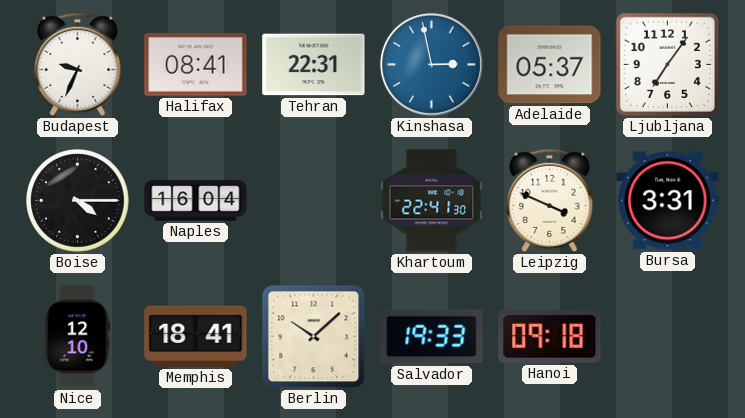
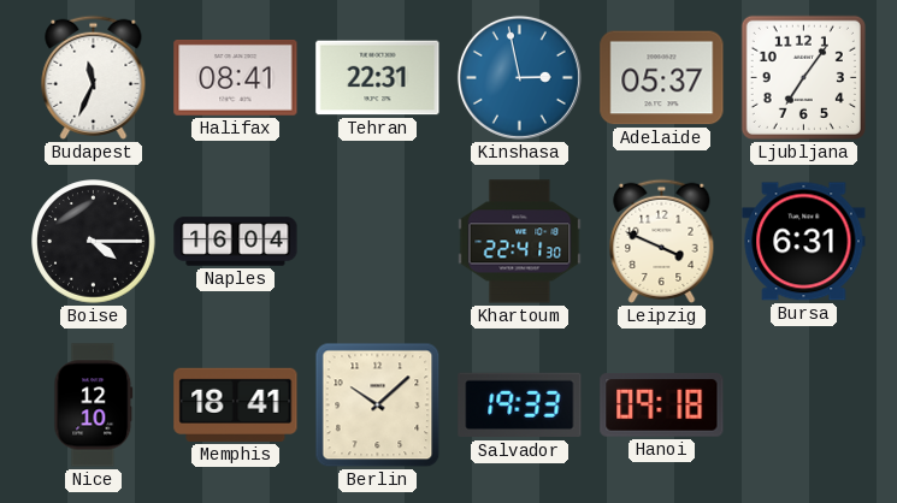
Budapest: 9:34 -> 11:34 (94, 77)
Bursa: 3:31 -> 6:31 (804, 242)
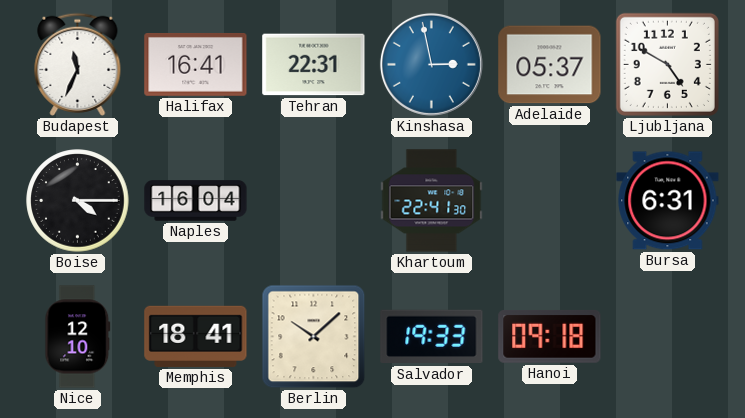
Halifax: 08:41 -> 16:41 (196, 65)
Ljubljana: 7:06 -> 4:50 (667, 64)
Leipzig: 3:49 -> none (662, 241)
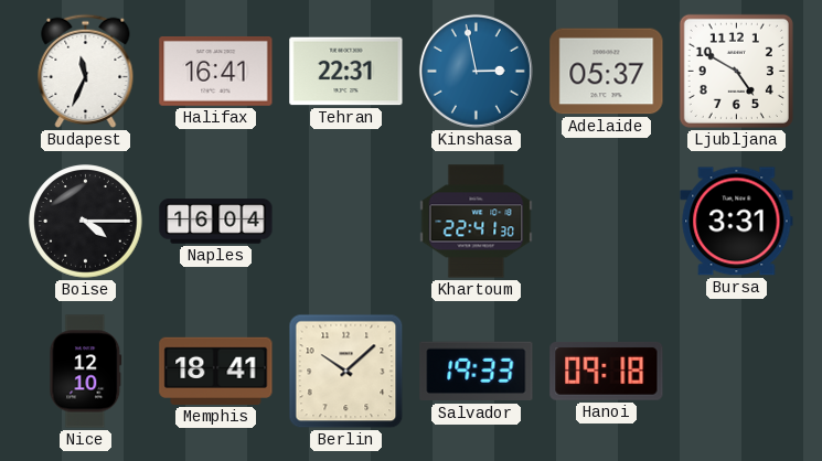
Bursa: 6:31 -> 3:31 (737, 222)
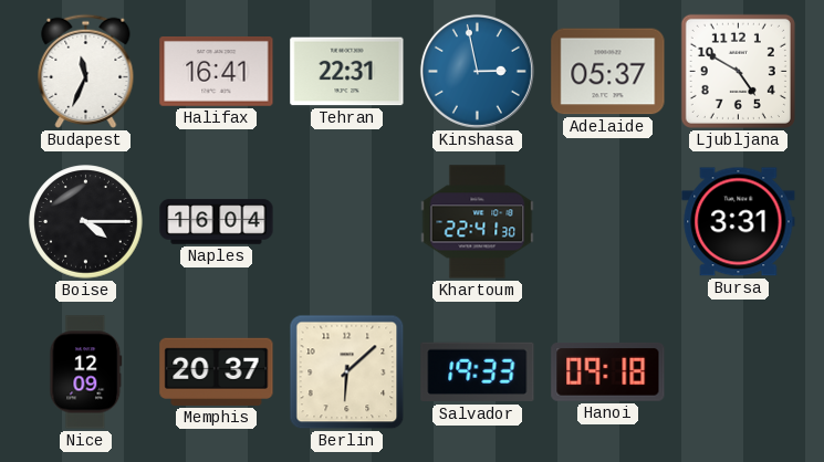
Nice: 12:10 -> 12:09 (86, 372)
Memphis: 18:41 -> 20:37 (217, 371)
Berlin: 10:08 -> 6:08 (347, 372)
